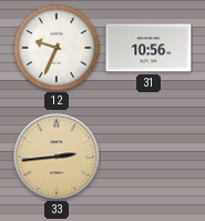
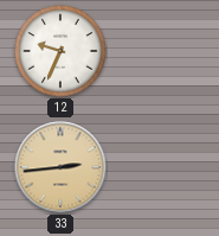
31: 10:56 -> none (148, 48)
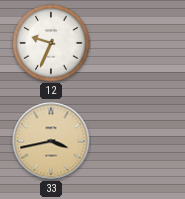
33: 2:44 -> 3:43 (51, 141)
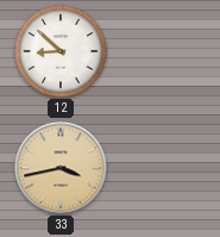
12: 9:34 -> 8:52 (61, 51)
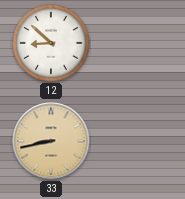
33: 3:43 -> 8:43 (51, 141)
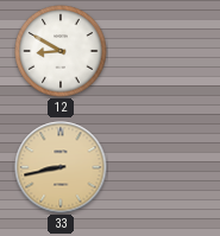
12: 8:52 -> 8:50 (61, 51)
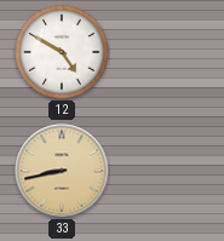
12: 8:50 -> 4:50 (62, 52)
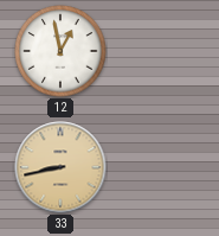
12: 4:50 -> 12:58 (60, 51)
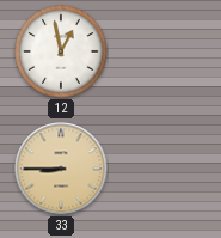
33: 8:43 -> 8:45 (61, 169)
